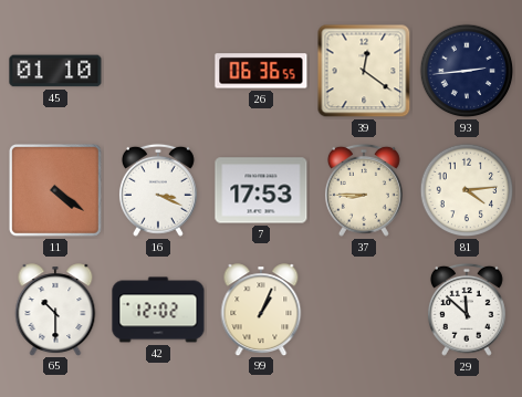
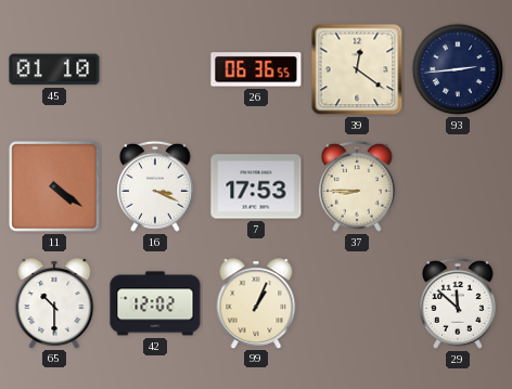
81: 4:14 -> none (467, 190)
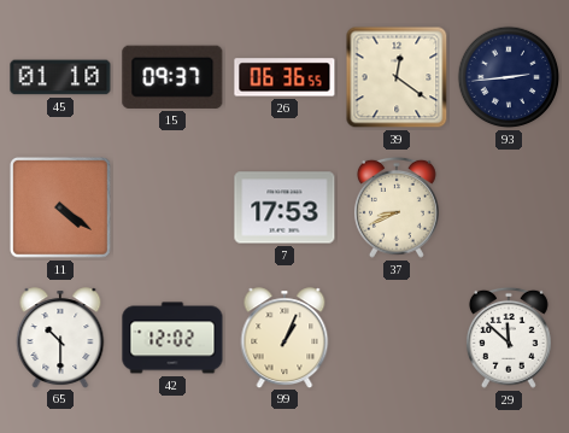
15: none -> 09:37 (172, 77)
16: 3:19 -> none (155, 186)
37: 8:45 -> 8:41 (397, 207)
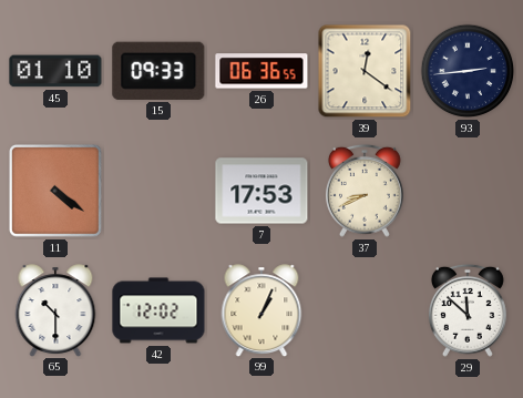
15: 09:37 -> 09:33 (158, 71)
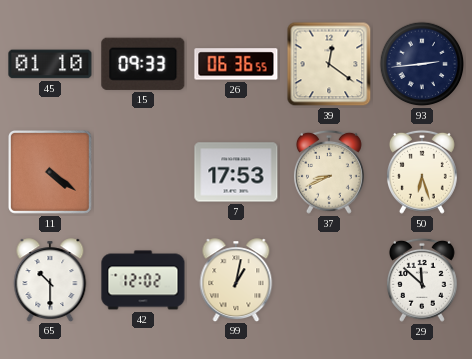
50: none -> 6:27 (422, 172)
99: 1:04 -> 1:02 (236, 280)
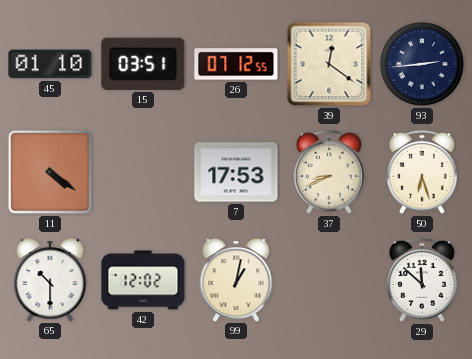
15: 09:33 -> 03:51 (143, 64)
26: 06:36 -> 07:12 (236, 64)
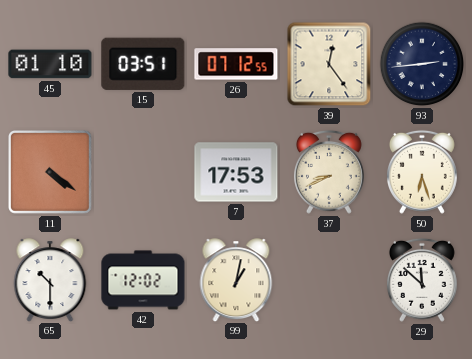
39: 12:21 -> 12:24 (329, 64)
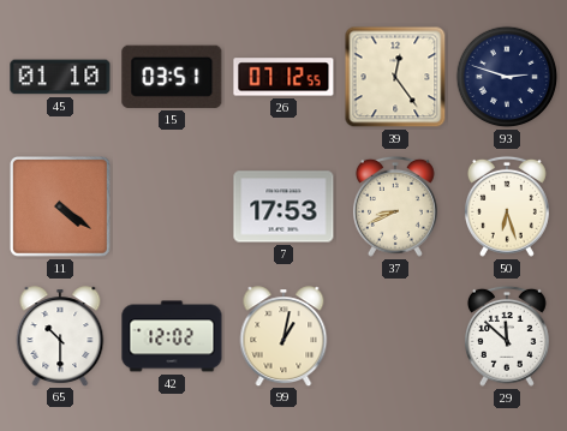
93: 2:44 -> 2:48 (507, 77)
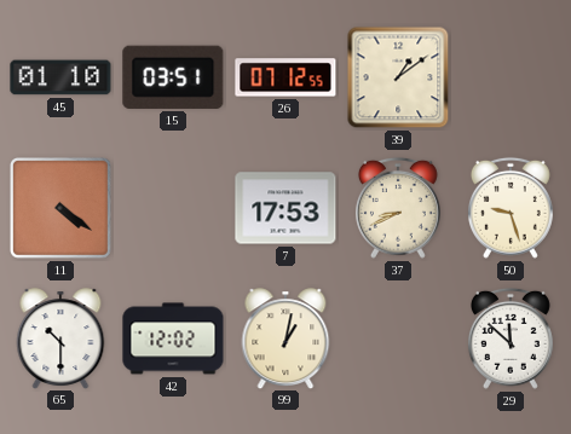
39: 12:24 -> 1:09 (398, 77)
93: 2:48 -> none (507, 77)
50: 6:27 -> 9:27 (511, 208)
